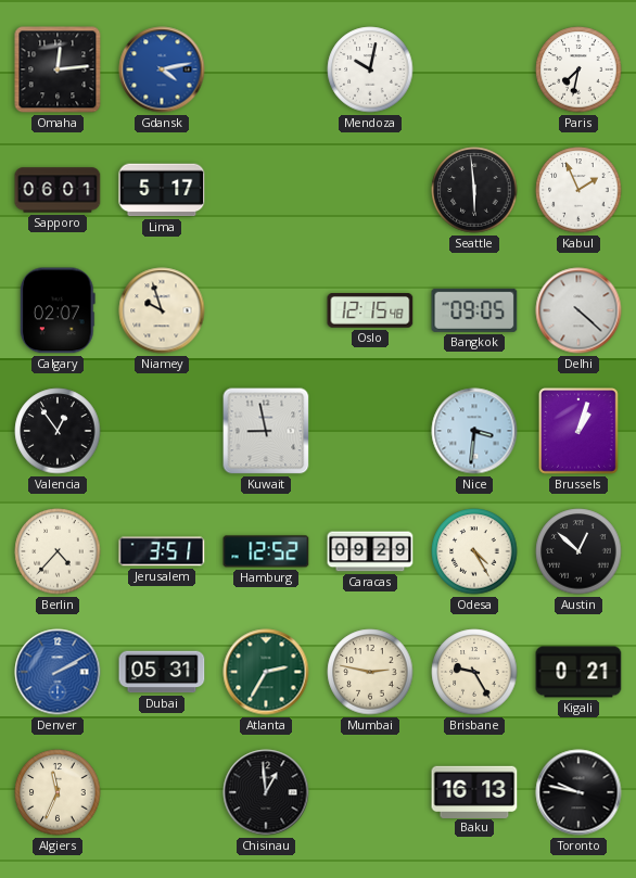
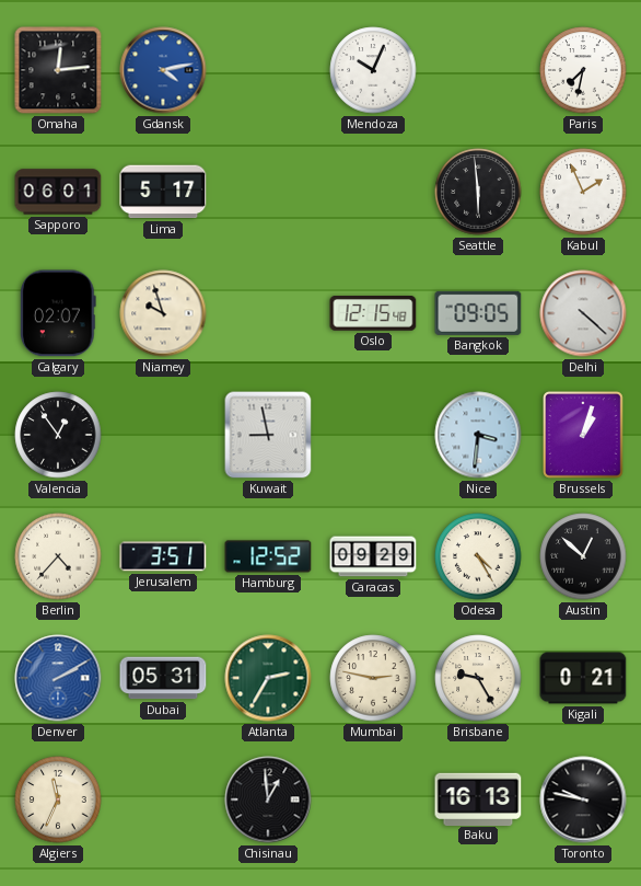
Mendoza: 10:02 -> 10:04 (373, 70)
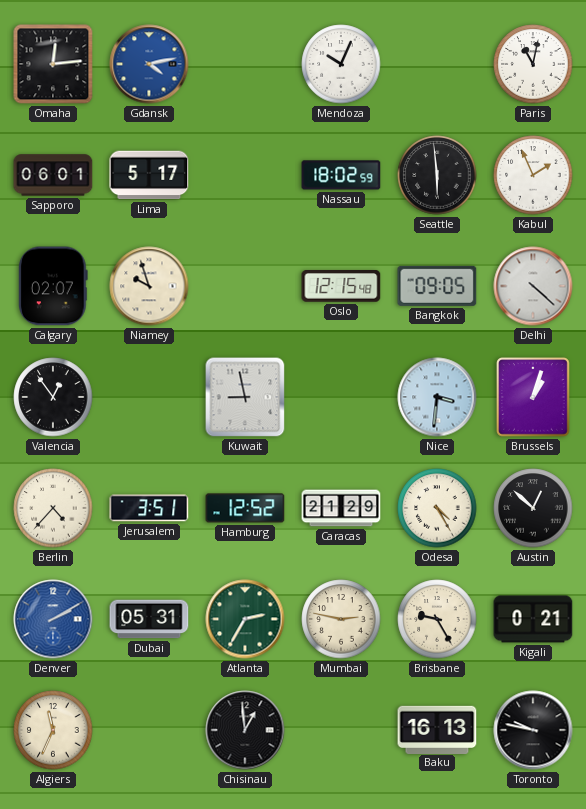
Paris: 7:32 -> 11:02 (533, 64)
Nassau: none -> 18:02 (341, 175)
Caracas: 09:29 -> 21:29 (341, 508)
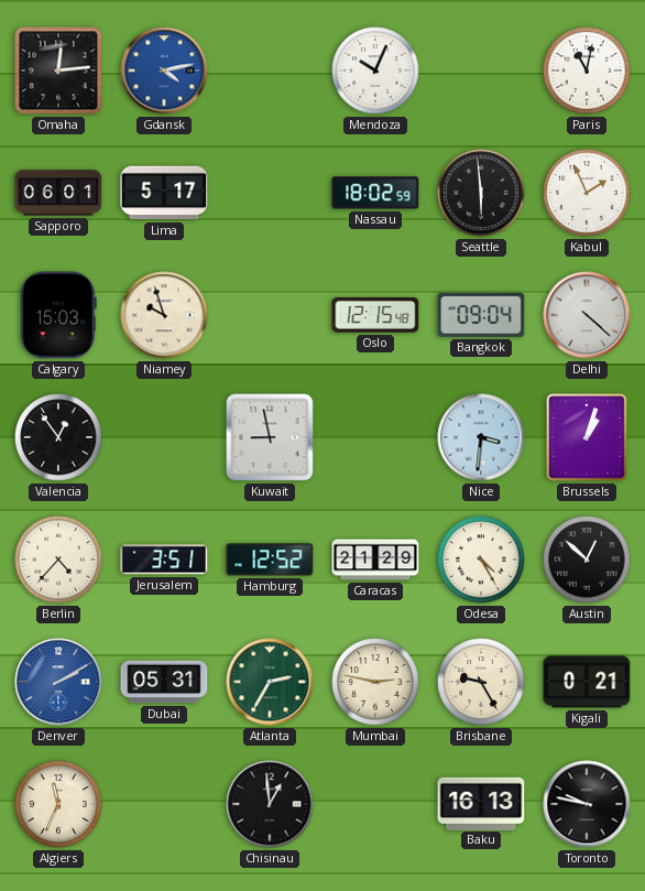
Calgary: 02:07 -> 15:03 (58, 315)
Bangkok: 09:05 -> 09:04 (481, 315)
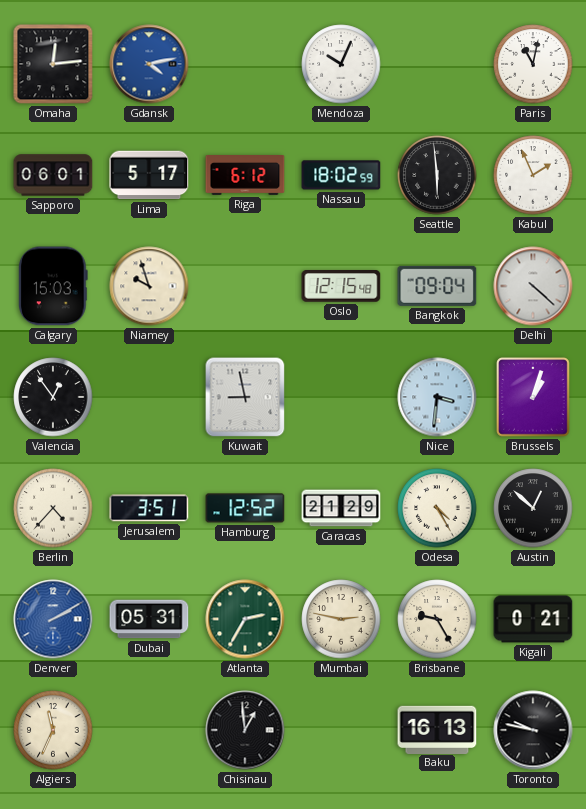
Riga: none -> 6:12 (245, 176)
